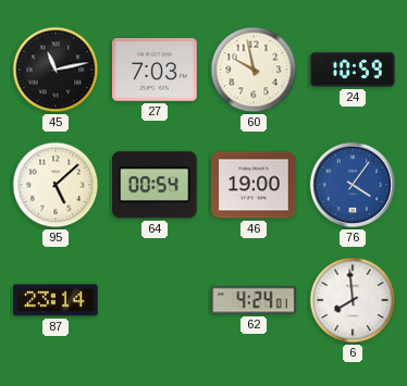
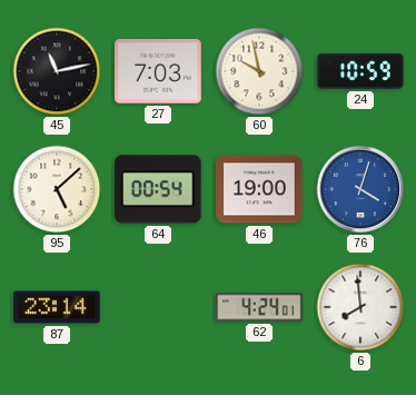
76: 4:06 -> 4:03 (360, 189)
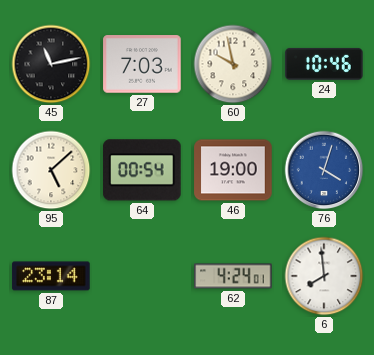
24: 10:59 -> 10:46 (324, 64)
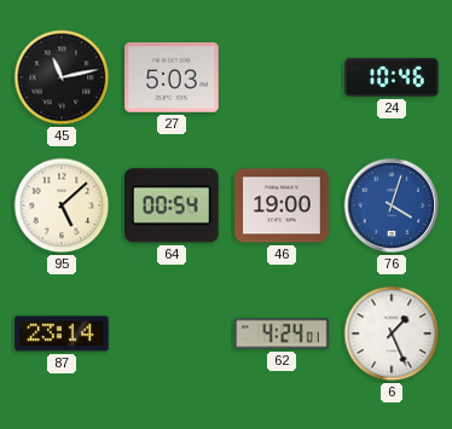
27: 7:03 -> 5:03 (172, 77)
60: 9:58 -> none (233, 64)
6: 7:59 -> 1:26 (392, 334)
